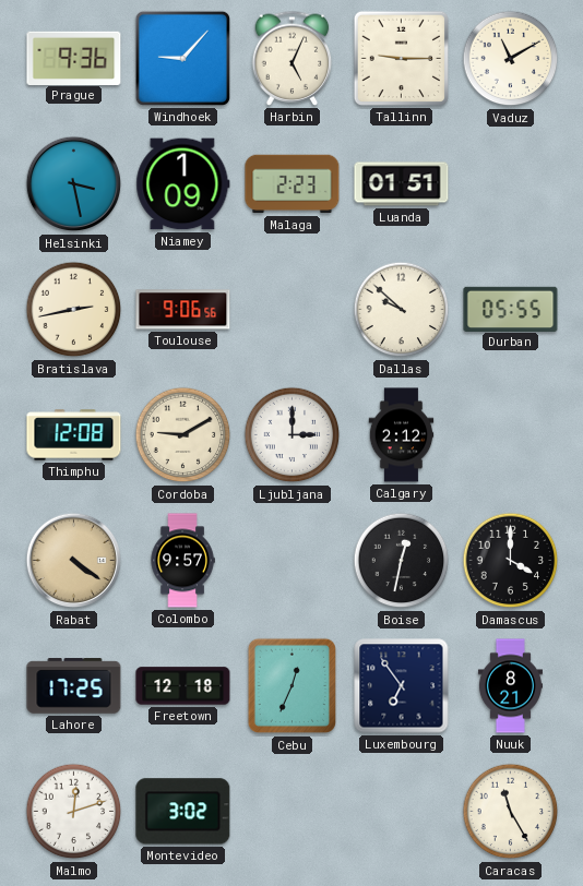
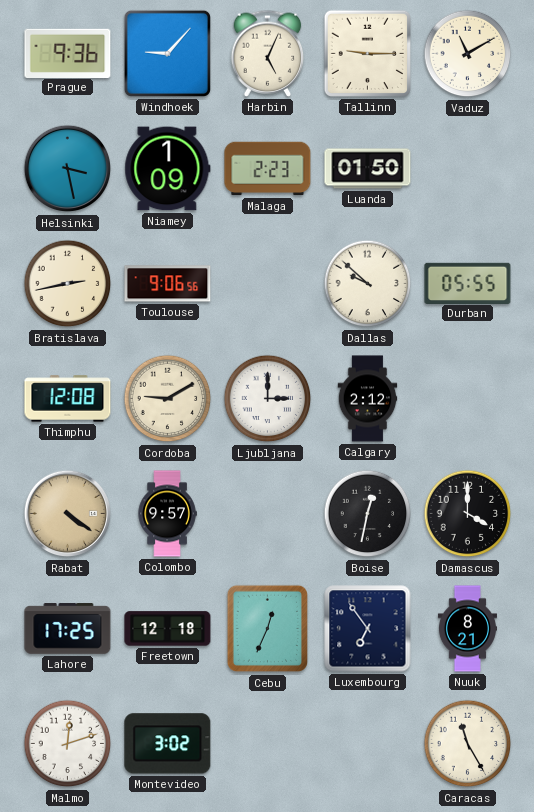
Luanda: 01:51 -> 01:50 (368, 169)
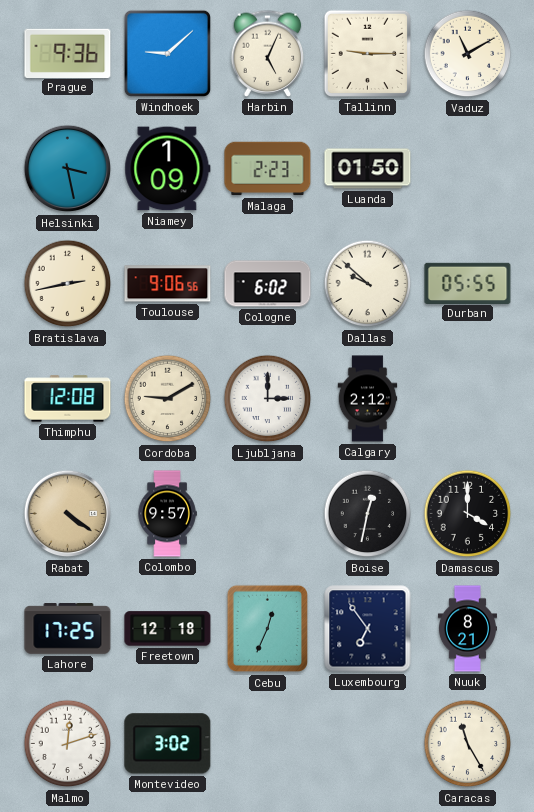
Windhoek: 9:07 -> 9:08 (167, 53)
Cologne: none -> 6:02 (268, 284)
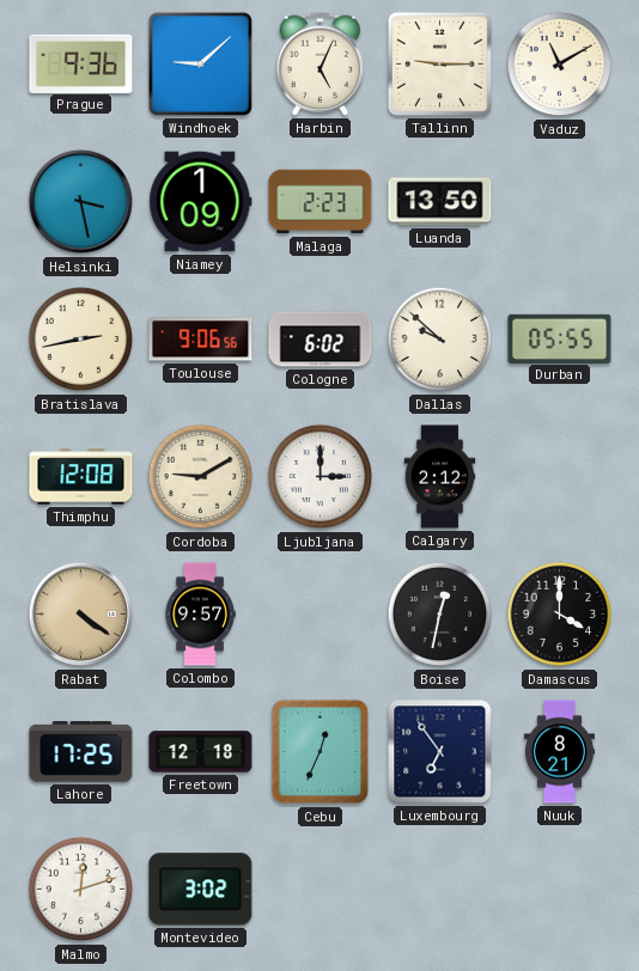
Luanda: 01:50 -> 13:50 (440, 202)
Caracas: 11:25 -> none (468, 744)
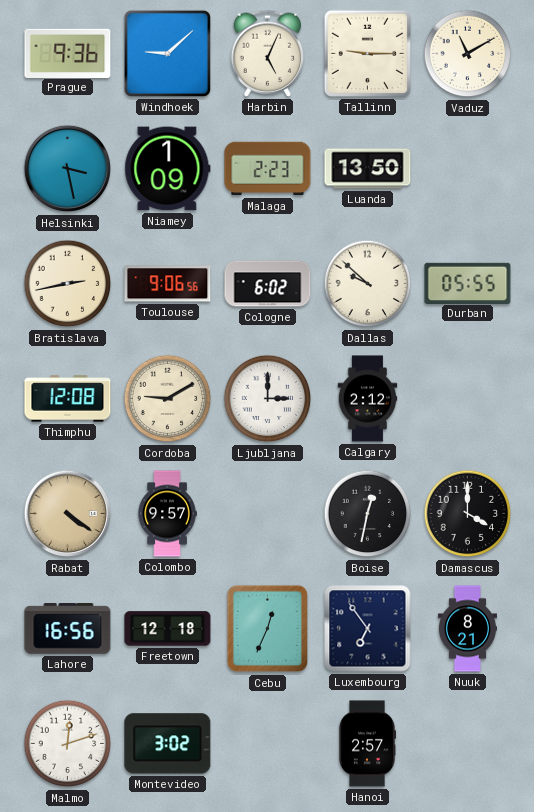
Lahore: 17:25 -> 16:56 (68, 629)
Hanoi: none -> 2:57 (367, 744)
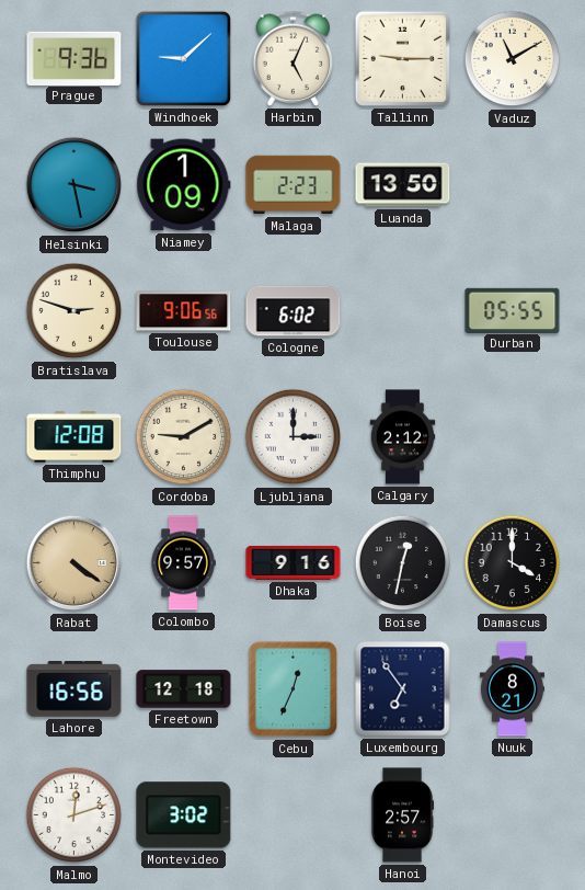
Bratislava: 2:43 -> 2:48 (74, 311)
Dallas: 9:52 -> none (368, 284)
Dhaka: none -> 9:16 (294, 562)
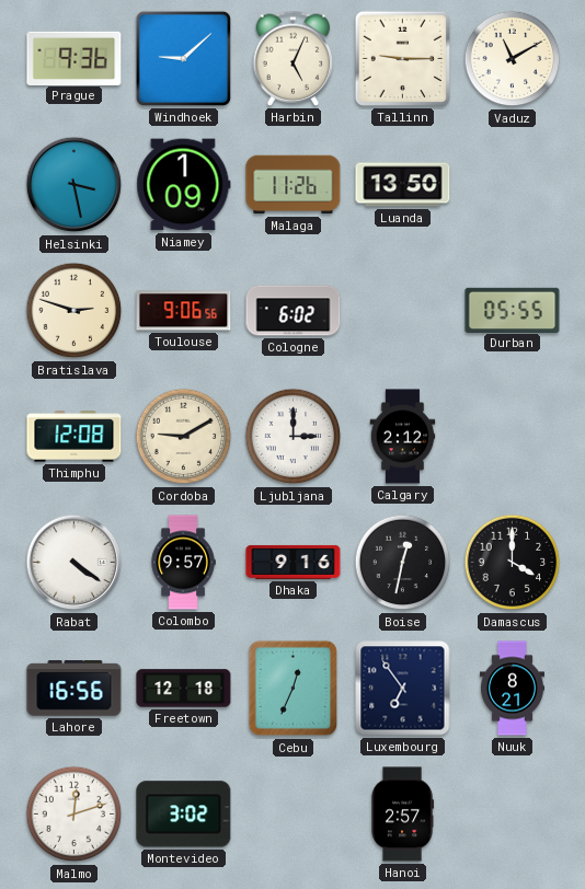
Malaga: 2:23 -> 11:26 (294, 185)
Rabat dial: champagne -> white (74, 563)
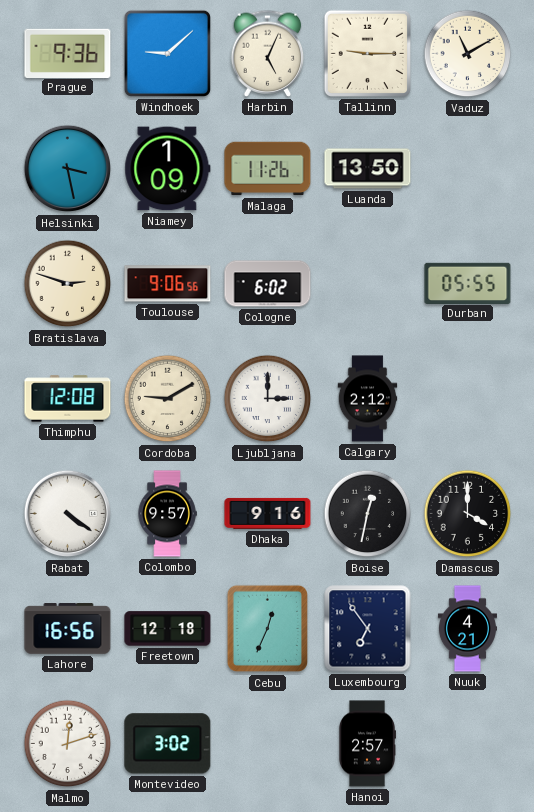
Nuuk: 8:21 -> 4:21 (467, 629)
